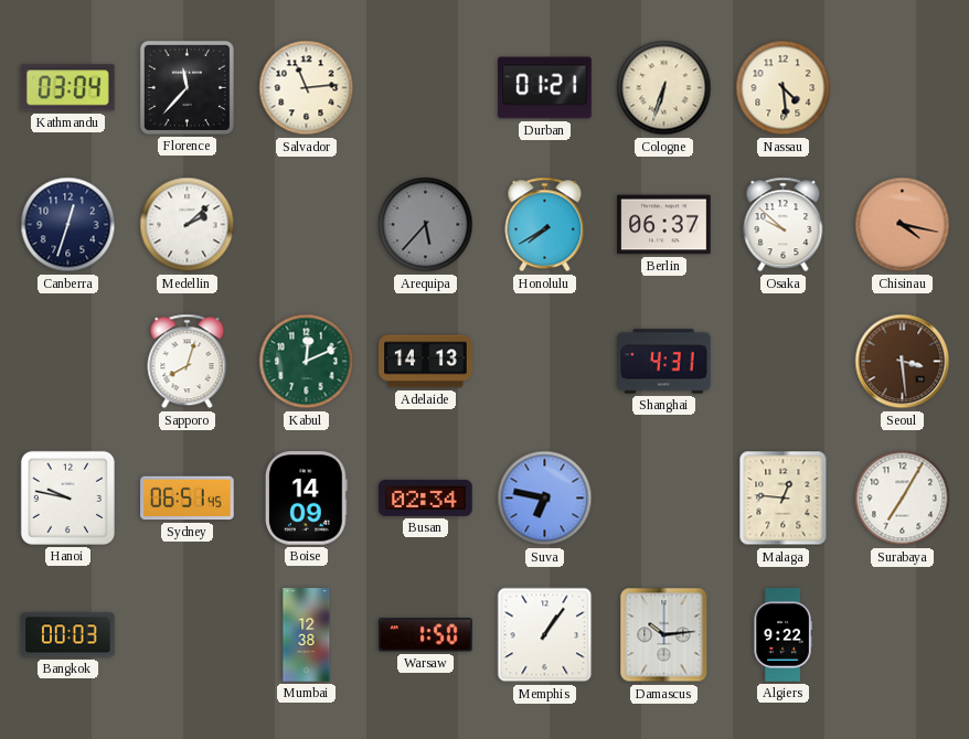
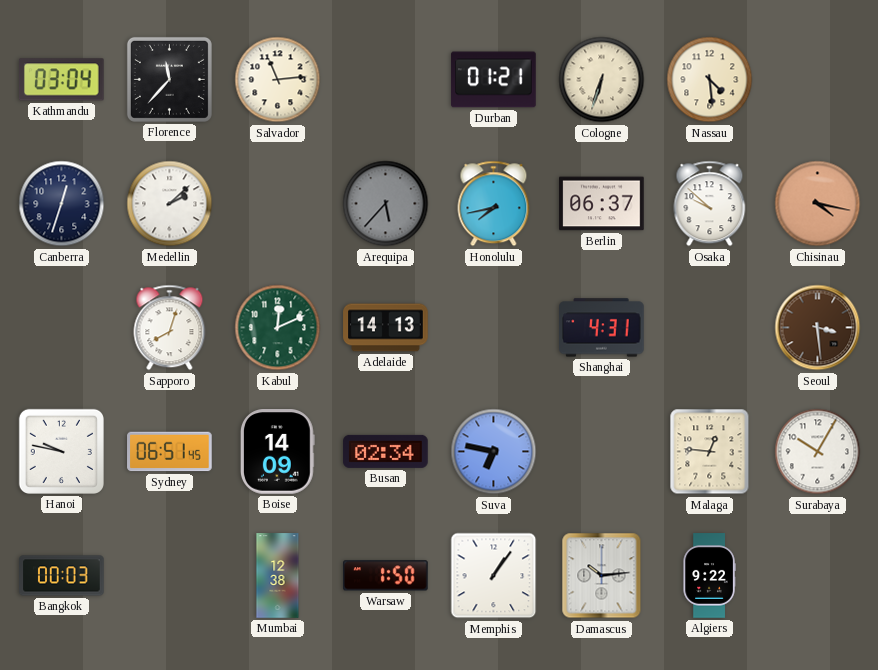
Honolulu: 7:40 -> 7:43 (494, 204)
Surabaya: 7:05 -> 10:05 (818, 452)
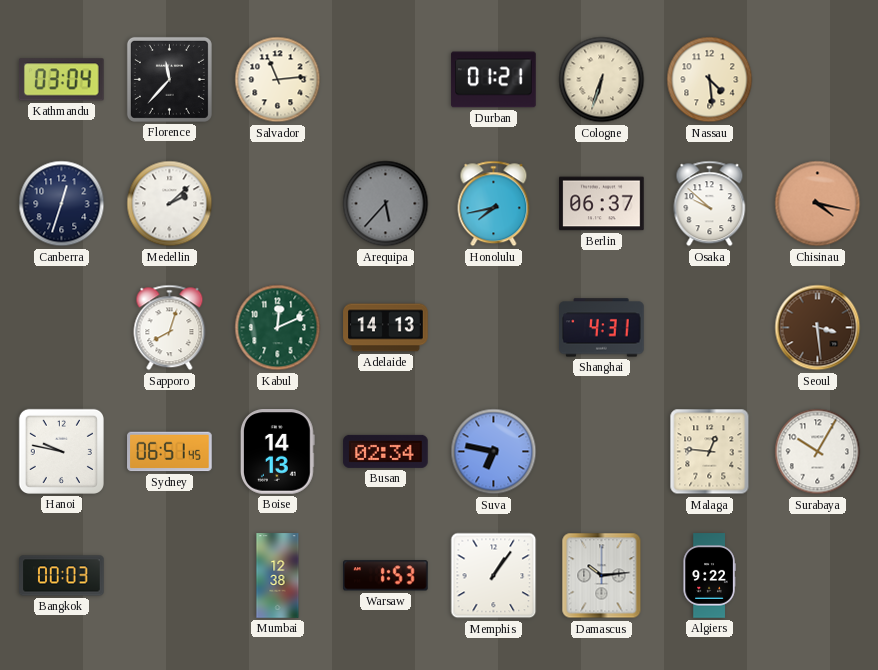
Boise: 14:09 -> 14:13 (277, 452)
Warsaw: 1:50 -> 1:53 (386, 576)
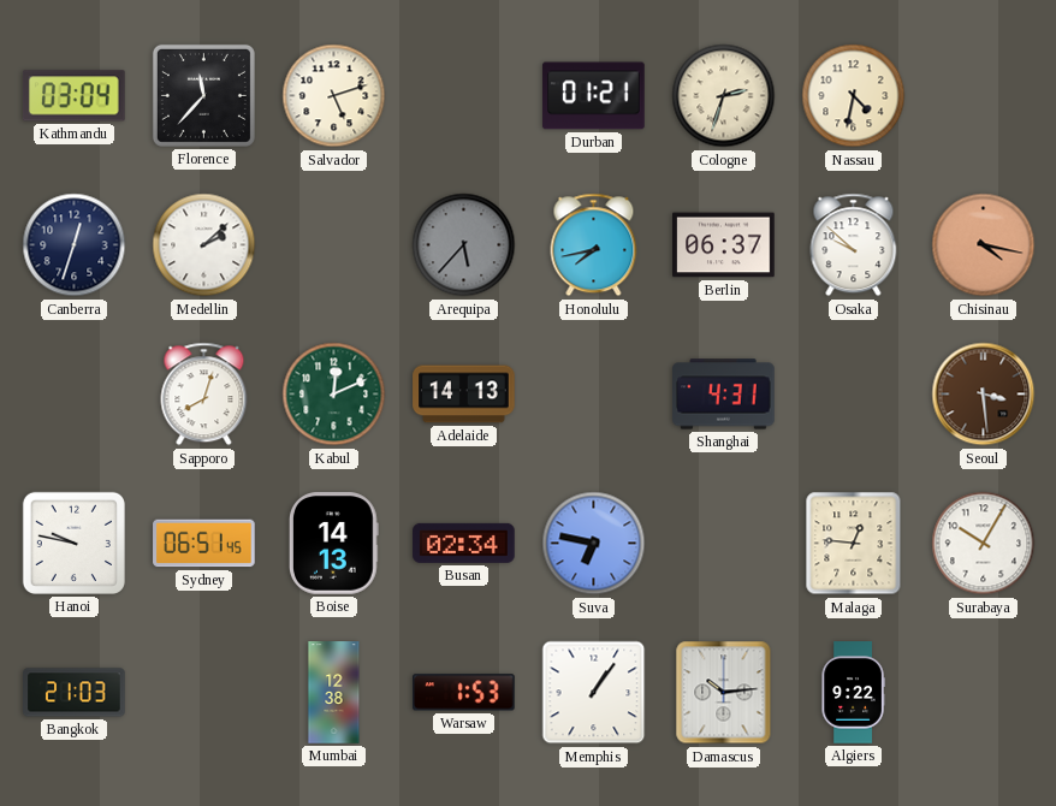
Salvador: 11:14 -> 5:12 (334, 96)
Cologne: 6:33 -> 2:33 (724, 96)
Nassau: 4:29 -> 4:32 (854, 96)
Bangkok: 00:03 -> 21:03 (75, 693)
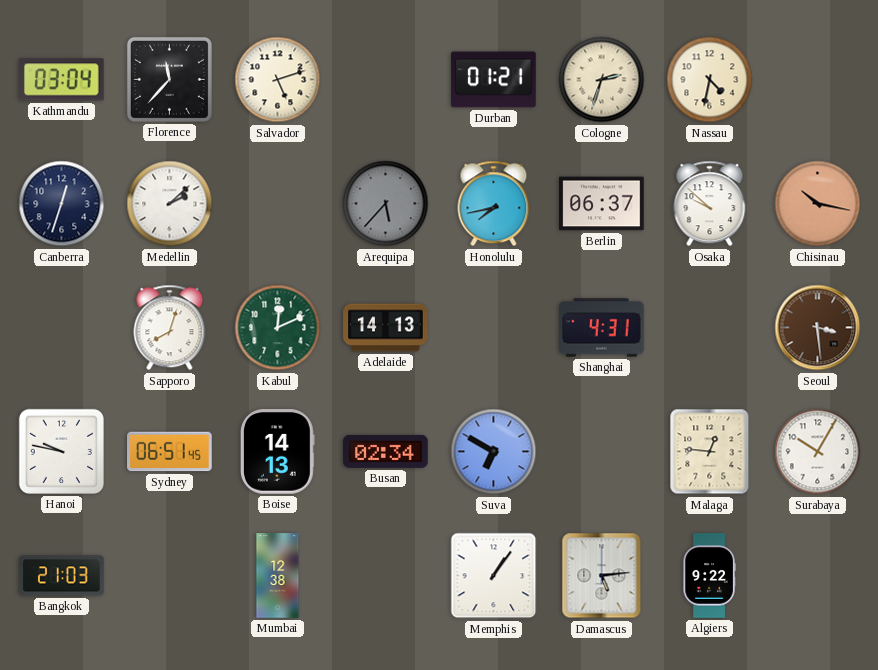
Chisinau: 4:17 -> 10:17 (818, 204)
Suva: 6:47 -> 6:50 (494, 452)
Warsaw: 1:53 -> none (464, 693)
Damascus: 10:14 -> 5:14 (602, 576)
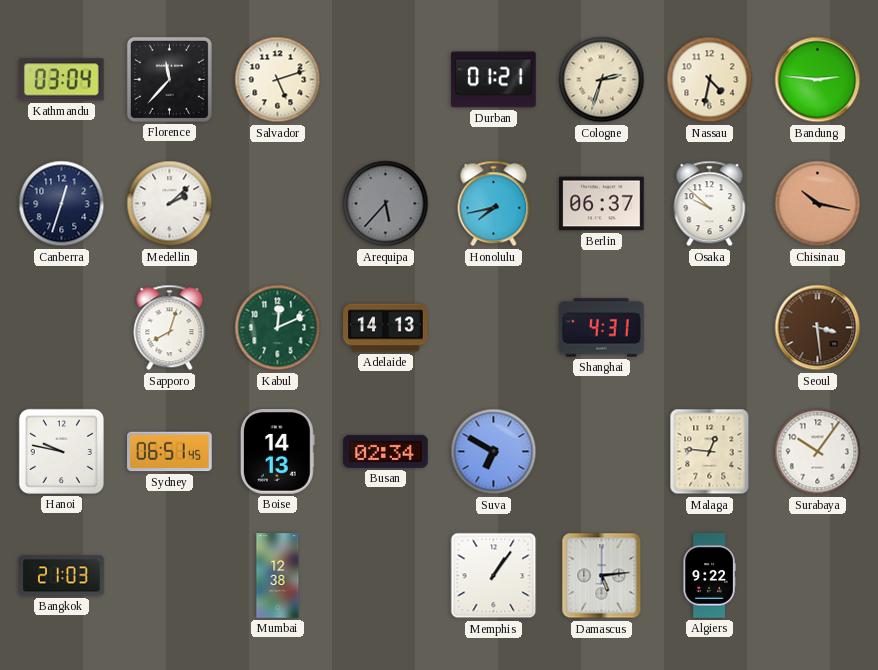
Bandung: none -> 2:46 (818, 80)
Surabaya: 10:05 -> 10:06 (818, 452)
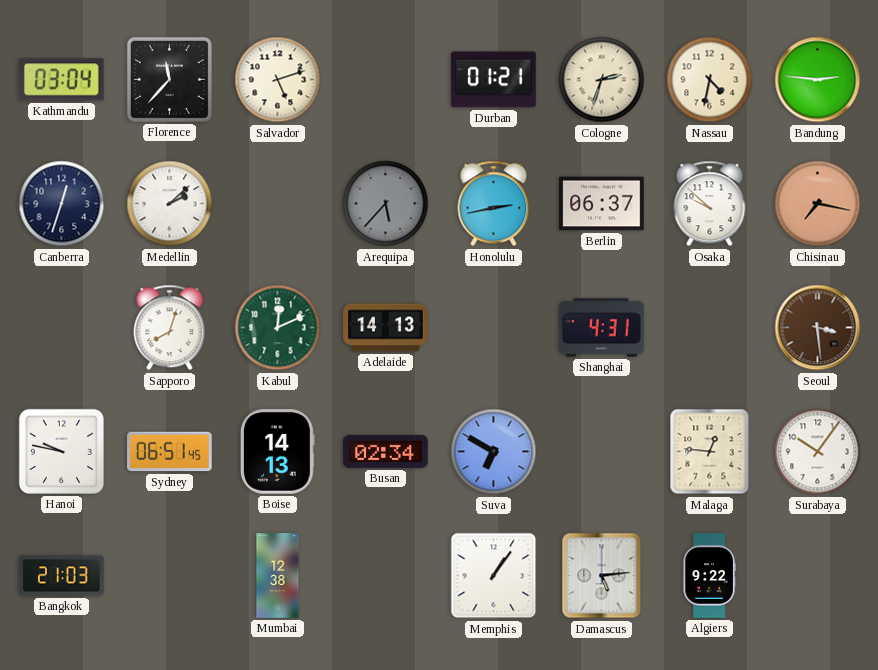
Honolulu: 7:43 -> 2:43 (494, 204)
Chisinau: 10:17 -> 7:17 (818, 204)
